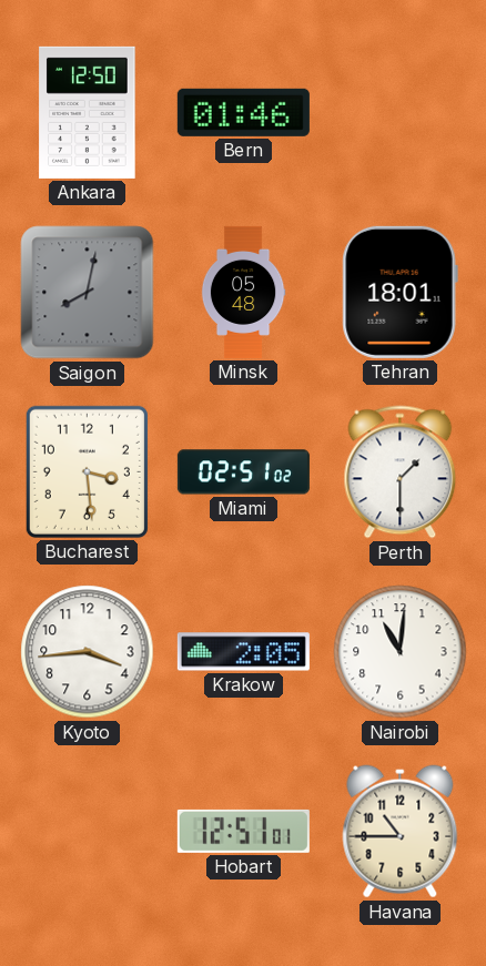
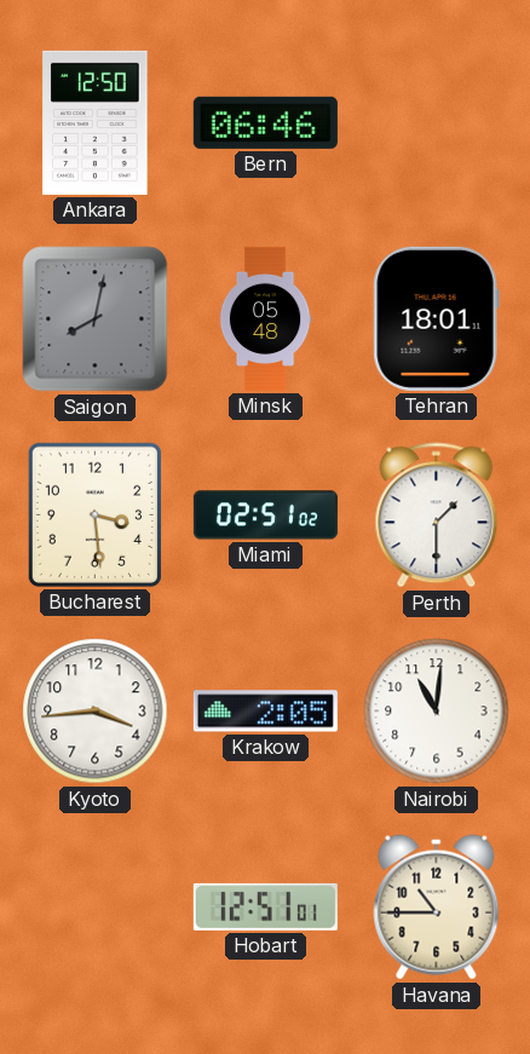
Bern: 01:46 -> 06:46 (265, 122)
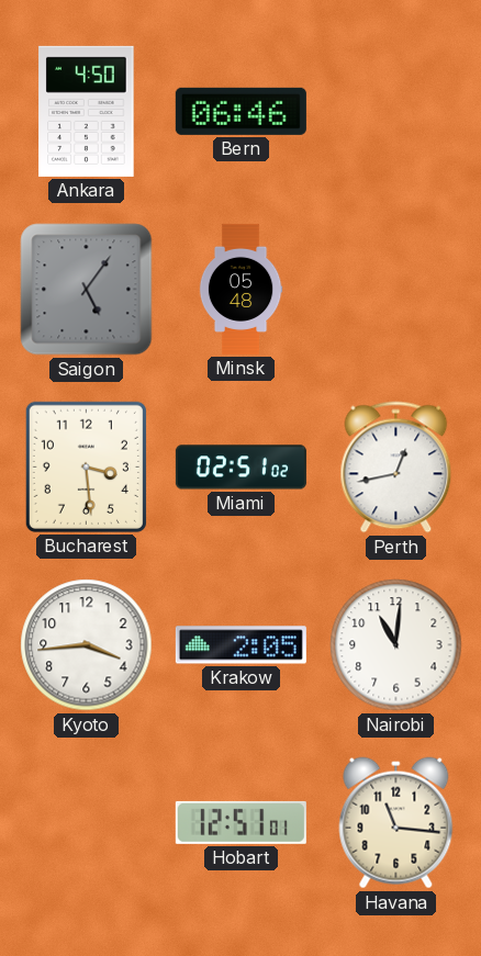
Ankara: 12:50 -> 4:50 (87, 111)
Saigon: 8:02 -> 5:06 (87, 290)
Tehran: 18:01 -> none (436, 318)
Perth: 1:30 -> 12:43 (396, 468)
Havana: 10:45 -> 11:16 (396, 823)
